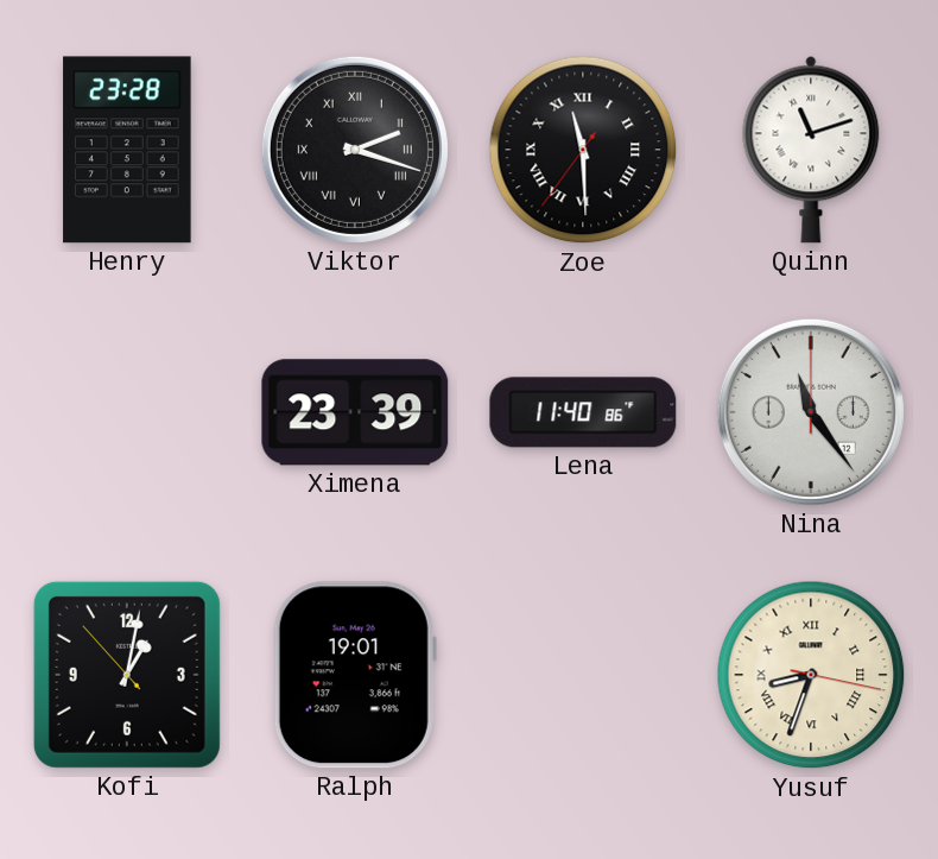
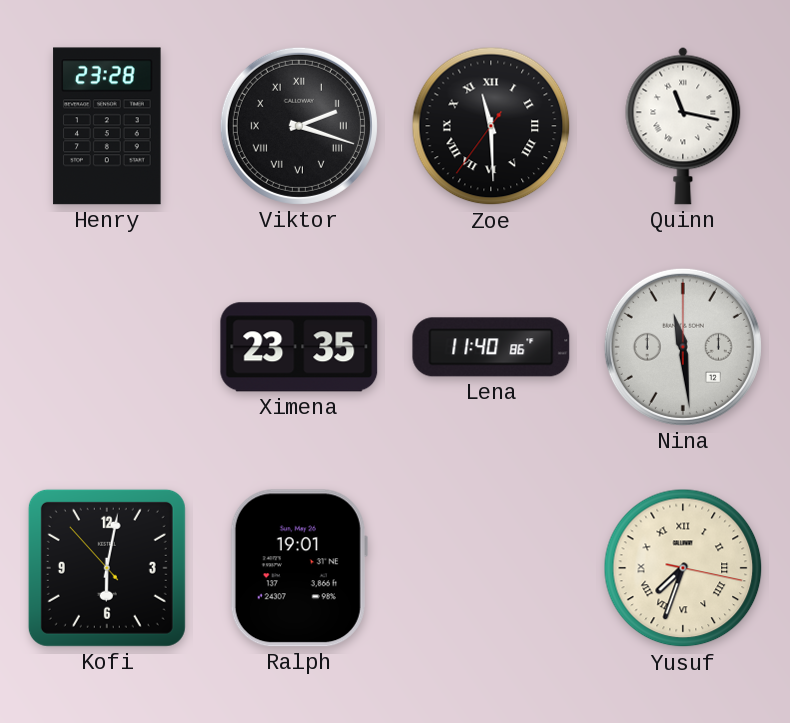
Quinn: 11:12 -> 11:17 (683, 126)
Ximena: 23:39 -> 23:35 (299, 347)
Nina: 11:24 -> 11:29 (683, 347)
Kofi: 1:01 -> 6:01 (107, 568)
Yusuf: 8:33 -> 7:33 (683, 568)
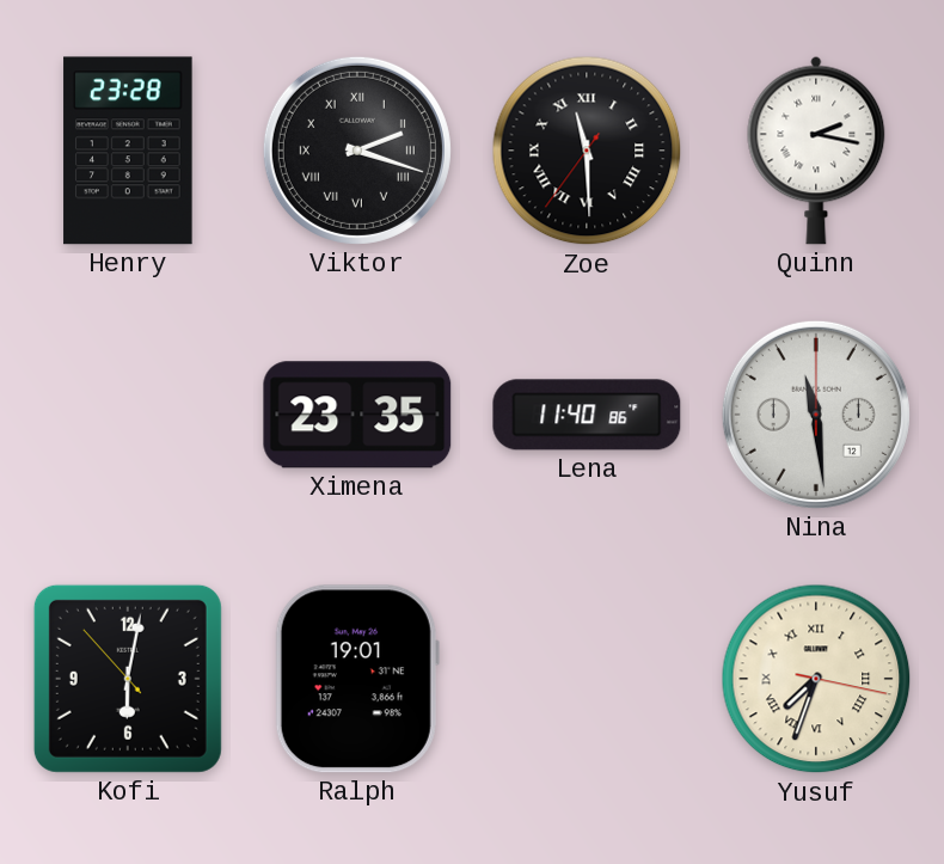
Quinn: 11:17 -> 2:17 (816, 151)
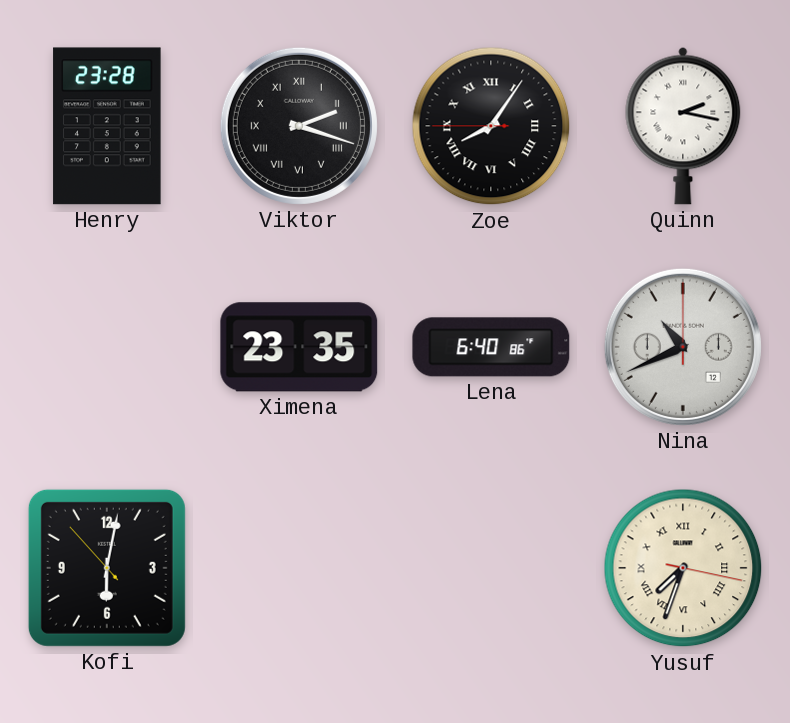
Zoe: 11:29 -> 8:05 (491, 126)
Lena: 11:40 -> 6:40 (491, 347)
Nina: 11:29 -> 10:41 (683, 347)
Ralph: 19:01 -> none (357, 679)
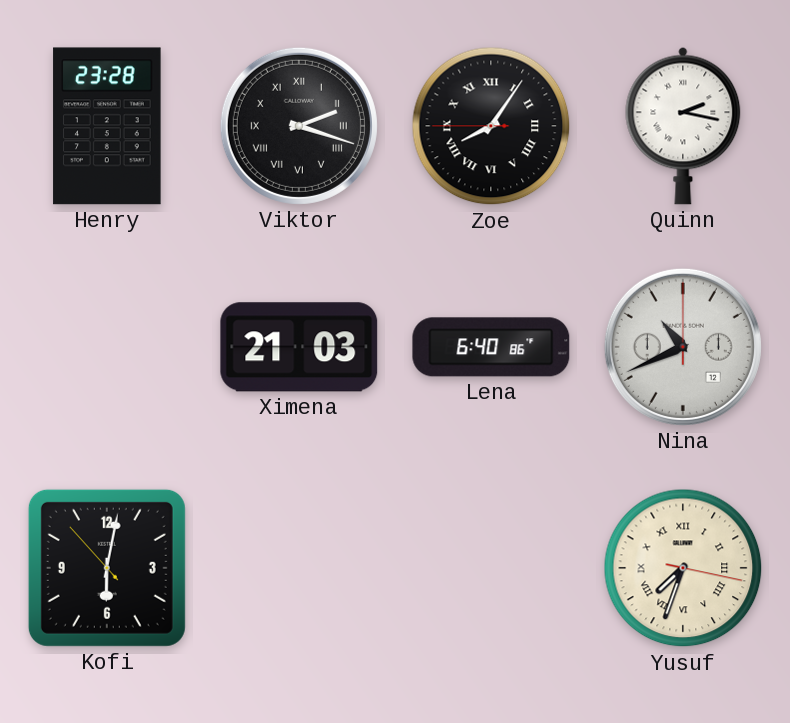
Ximena: 23:35 -> 21:03 (299, 347)
